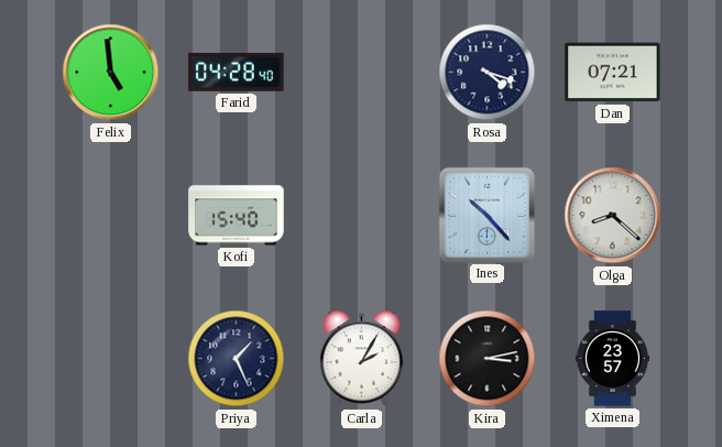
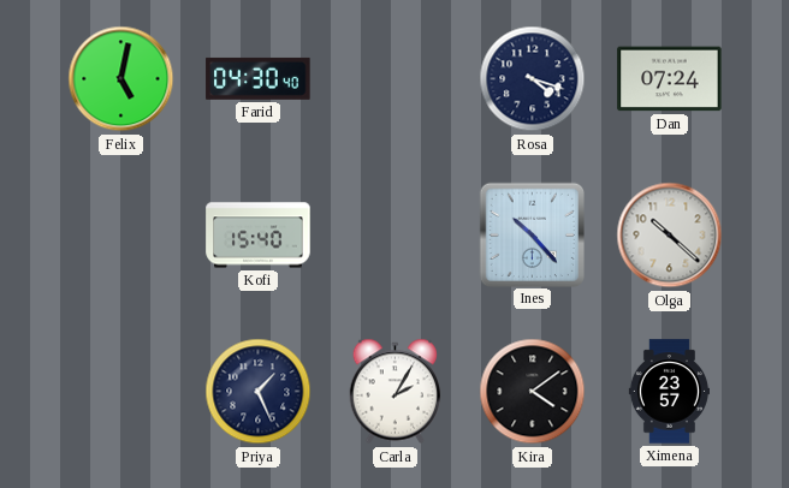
Felix: 4:59 -> 5:02 (121, 79)
Farid: 04:28 -> 04:30 (259, 78)
Dan: 07:21 -> 07:24 (670, 79)
Olga: 8:22 -> 10:22 (670, 236)
Kira: 3:13 -> 4:09 (533, 392)
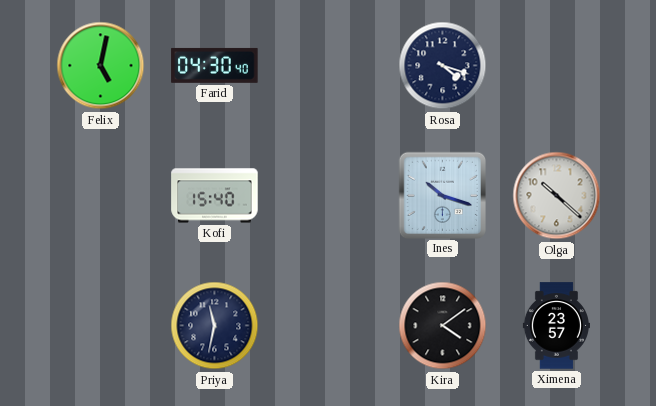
Dan: 07:24 -> none (670, 79)
Ines: 10:23 -> 10:18 (442, 195)
Priya: 1:26 -> 11:32 (215, 326)
Carla: 2:05 -> none (396, 392)
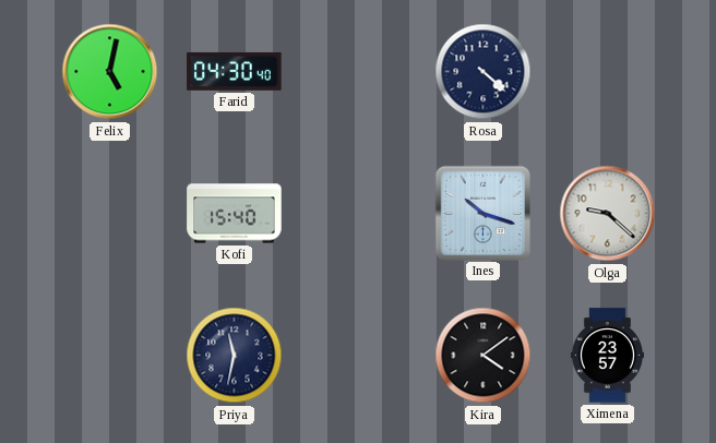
Rosa: 4:18 -> 4:22 (484, 72)
Olga: 10:22 -> 9:22 (608, 214)
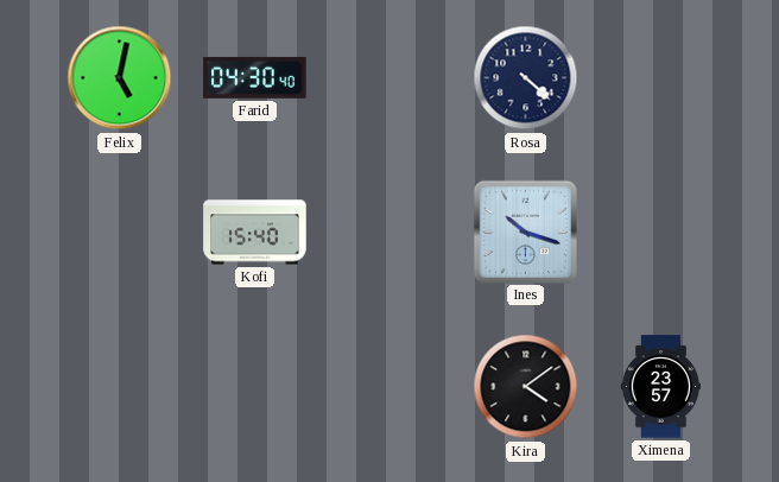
Olga: 9:22 -> none (608, 214)
Priya: 11:32 -> none (235, 356)
